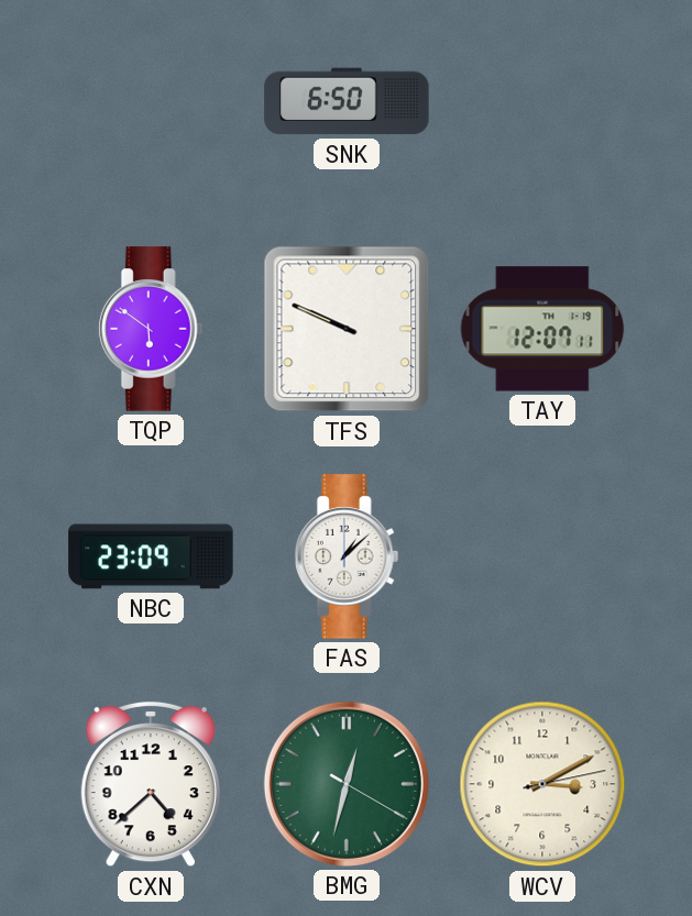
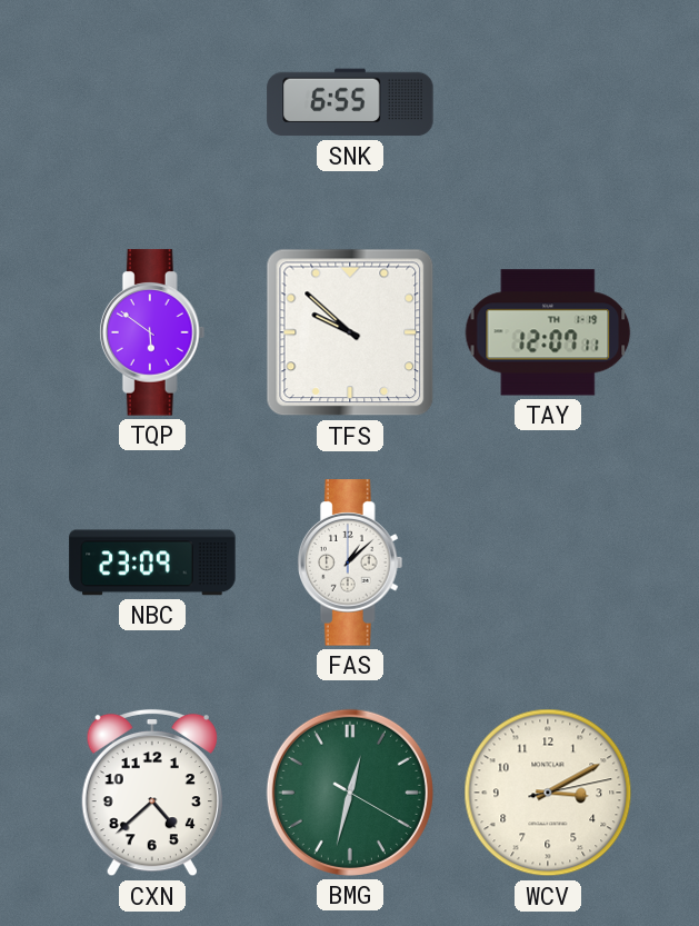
SNK: 6:50 -> 6:55 (350, 102)
TFS: 9:49 -> 9:52 (350, 332)
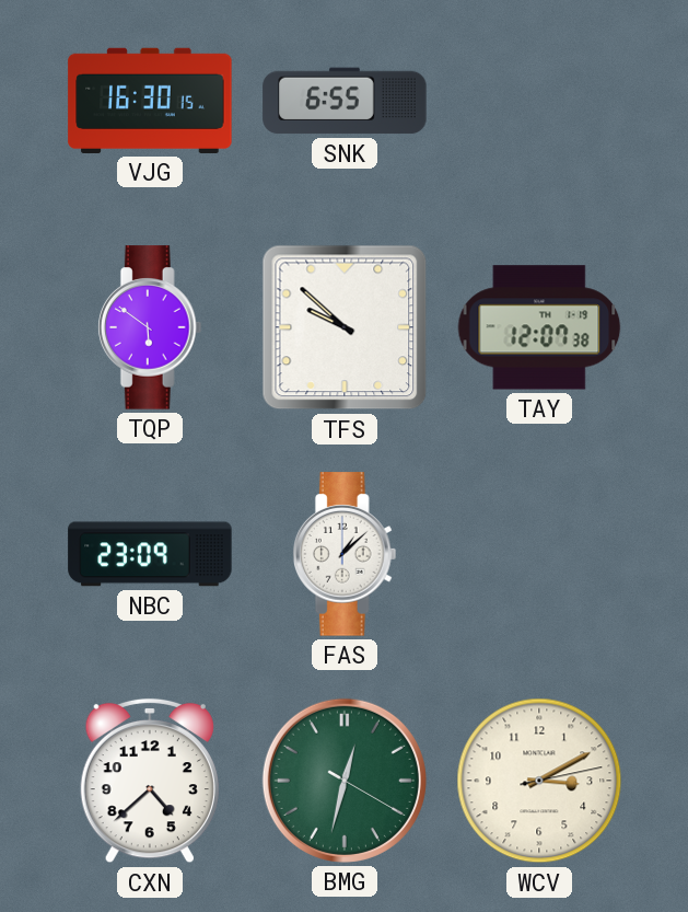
VJG: none -> 16:30 (150, 101)
TAY: 12:07:11 -> 12:07:38 (539, 327)
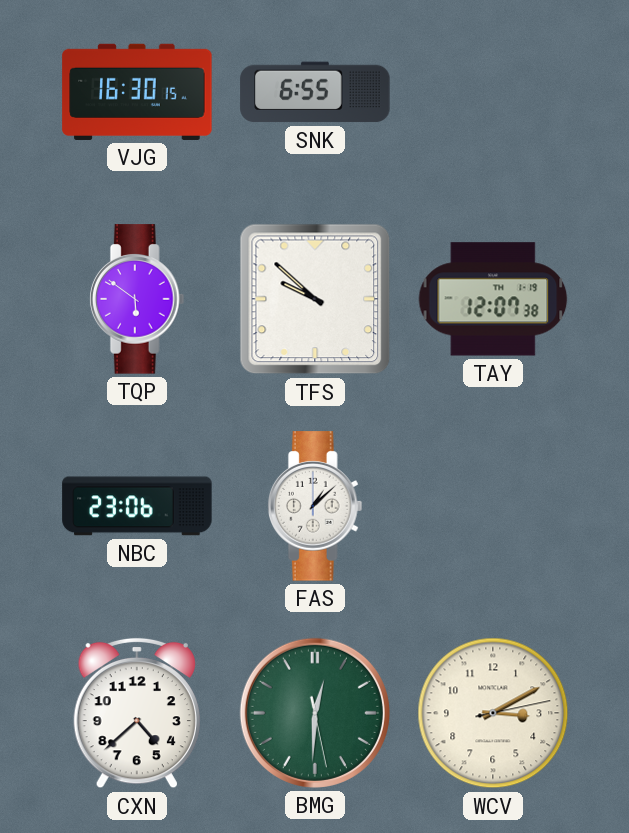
NBC: 23:09 -> 23:06 (137, 506)
BMG: 12:32 -> 12:30 (315, 713)
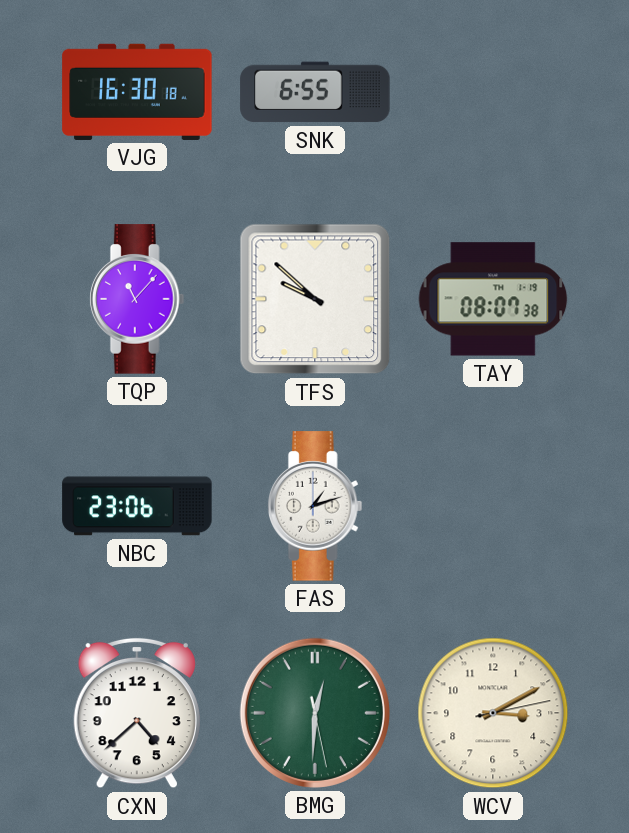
VJG: 16:30:15 -> 16:30:18 (137, 92)
TQP: 5:51 -> 11:07 (137, 299)
TAY: 12:07 -> 08:07 (493, 299)
FAS: 1:08 -> 1:12 (315, 506)
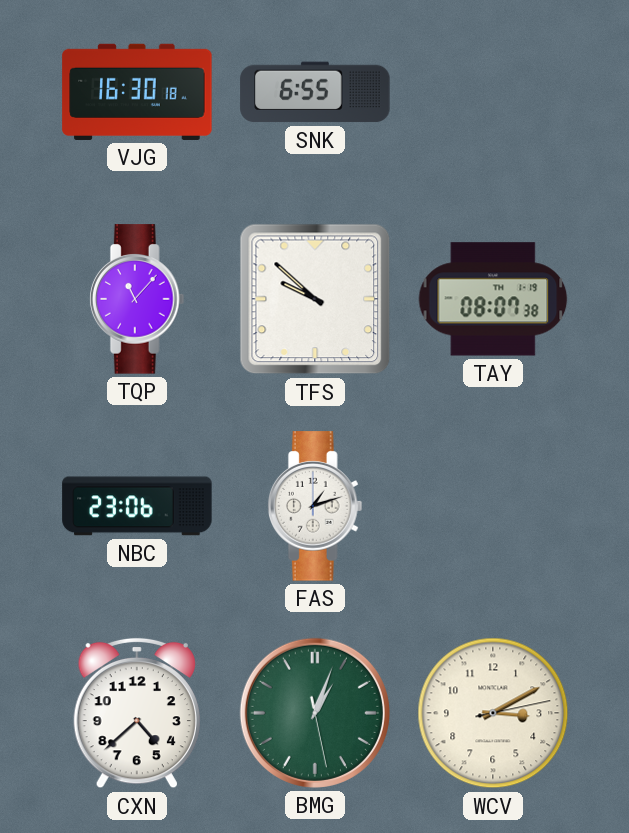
BMG: 12:30 -> 1:03 (315, 713)
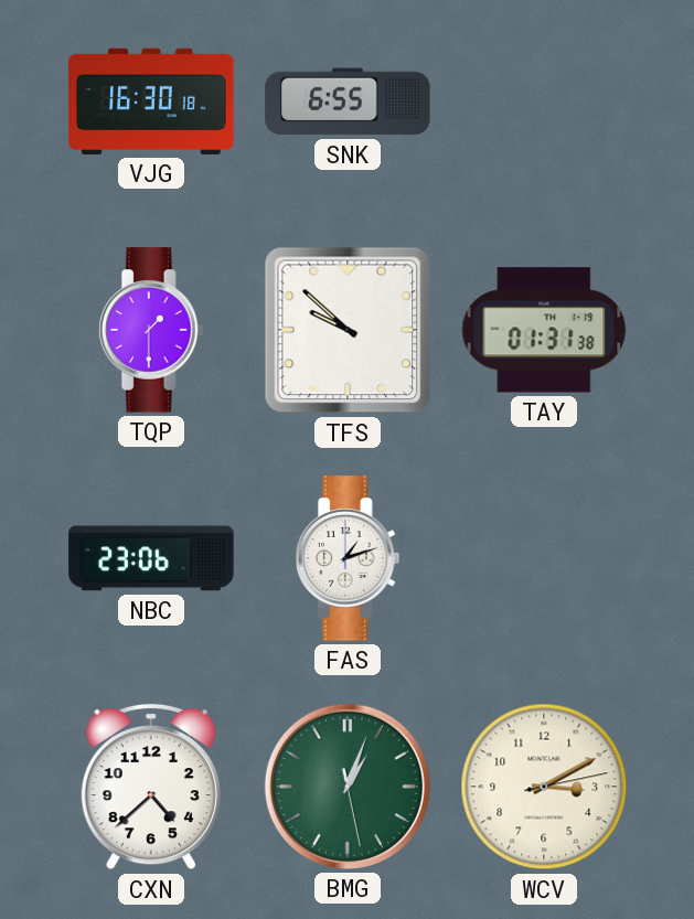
TQP: 11:07 -> 1:30 (151, 330)
TAY: 08:07 -> 01:31 (544, 330)
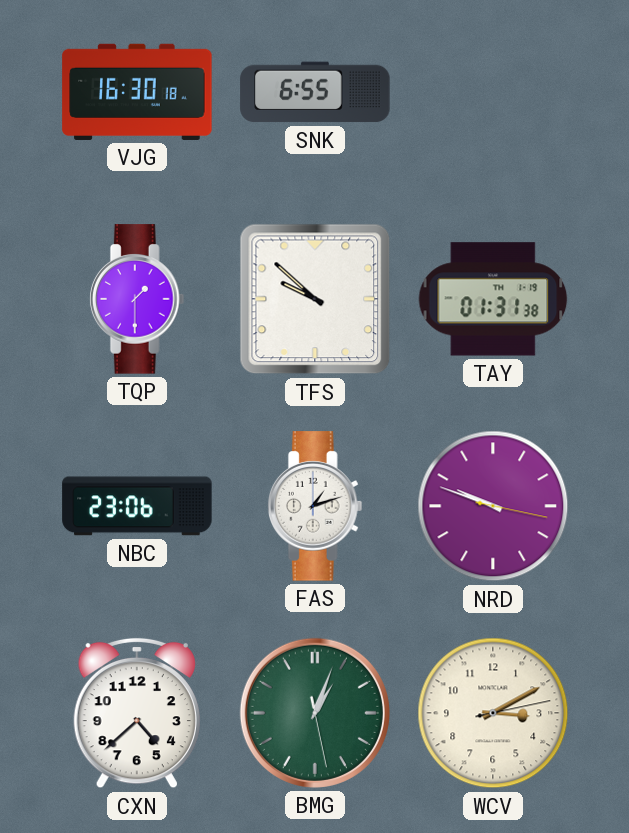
NRD: none -> 9:48 (493, 506)
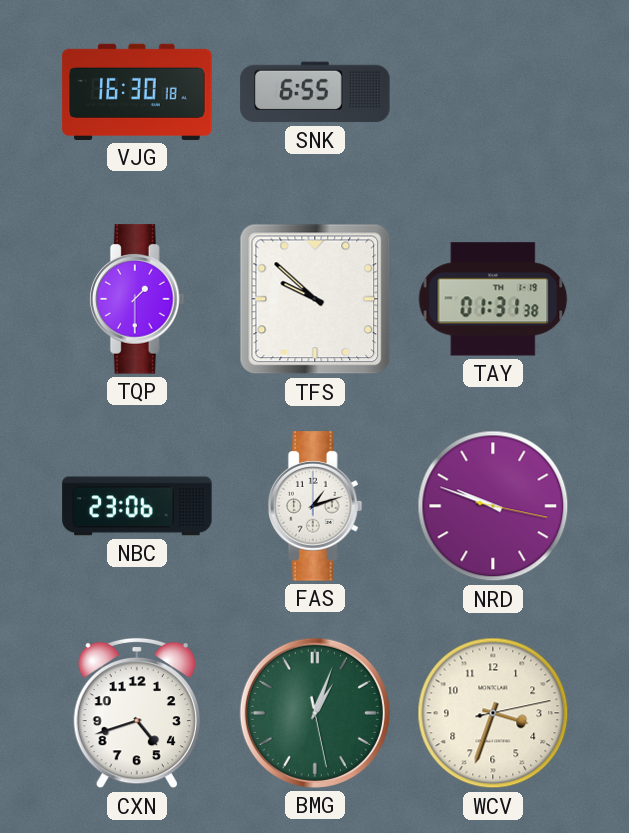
CXN: 4:38 -> 4:42 (137, 713)
WCV: 3:10 -> 3:33 (493, 713)
